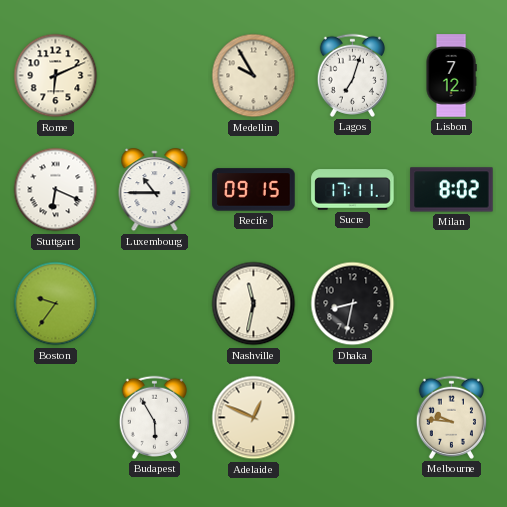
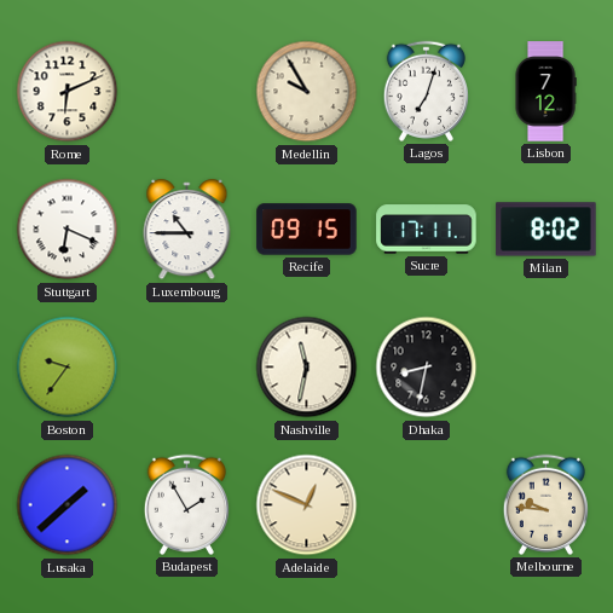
Lusaka: none -> 1:38 (68, 505)
Budapest: 5:55 -> 1:55 (186, 504)
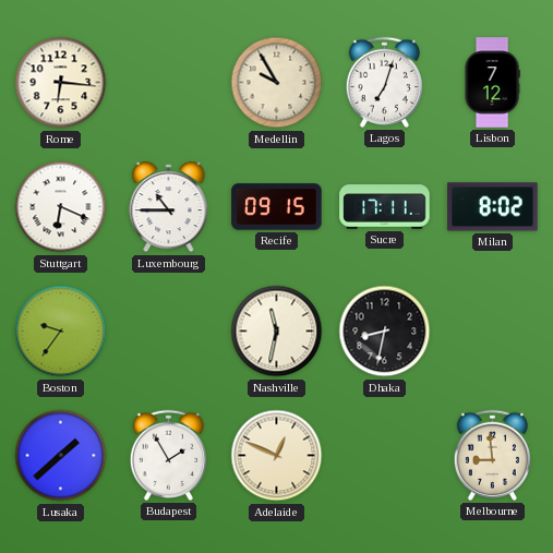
Rome: 6:11 -> 6:16 (61, 83)
Melbourne: 9:46 -> 8:59 (492, 455)
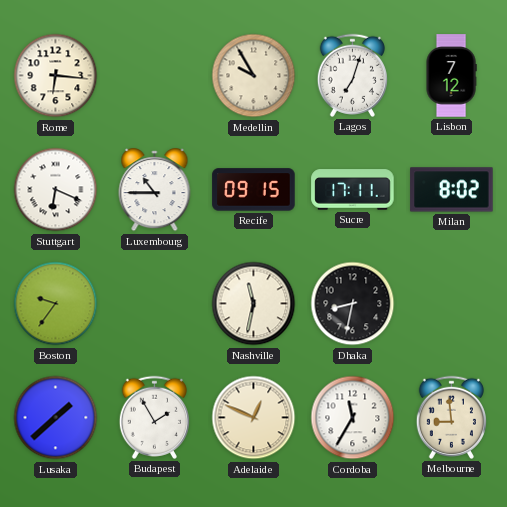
Cordoba: none -> 11:35 (353, 418)
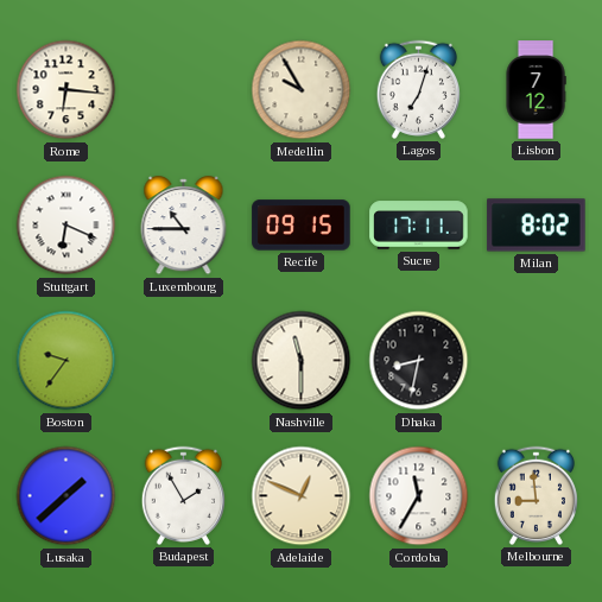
Nashville: 11:32 -> 11:30 (302, 361)
